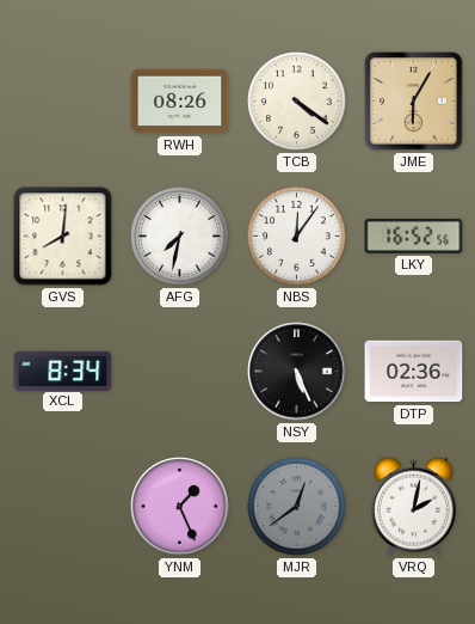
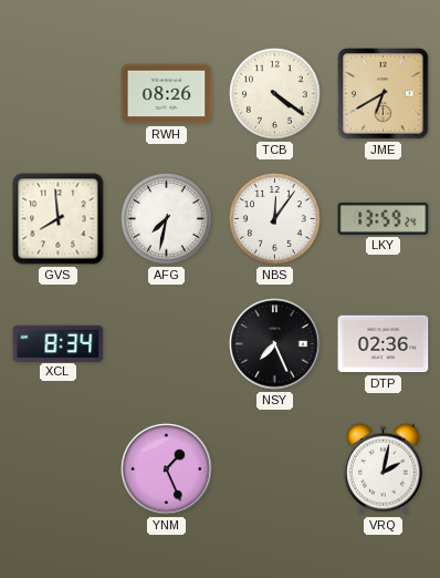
JME: 6:05 -> 6:40 (384, 94)
GVS: 8:01 -> 7:59 (59, 219)
LKY: 16:52 -> 13:59 (384, 218)
NSY: 5:26 -> 7:26 (275, 344)
MJR: 12:39 -> none (297, 507)
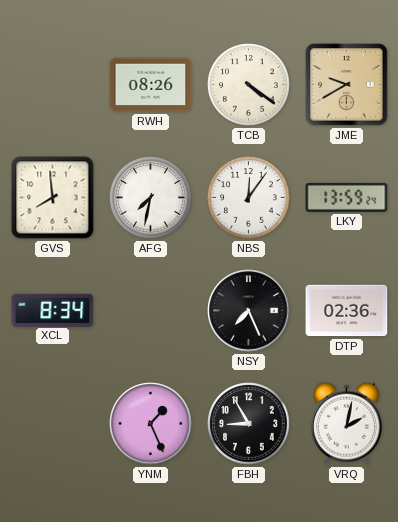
JME: 6:40 -> 9:40 (347, 85)
FBH: none -> 8:55 (249, 424)
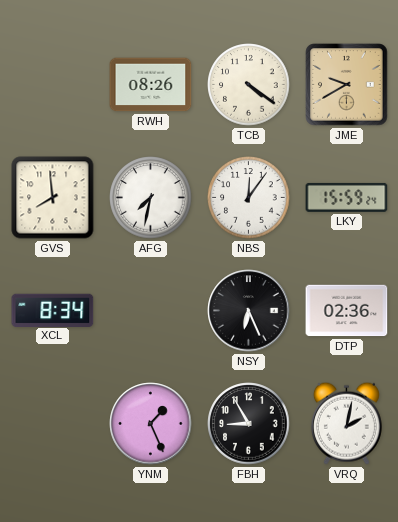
LKY: 13:59 -> 15:59 (347, 197)
NSY: 7:26 -> 6:26 (249, 311)
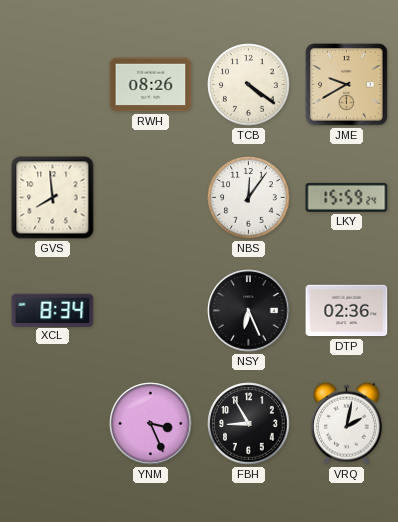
AFG: 7:32 -> none (151, 198)
YNM: 1:26 -> 3:26 (151, 424)
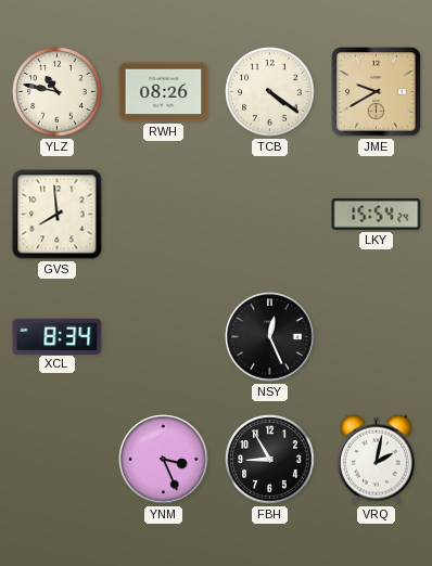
YLZ: none -> 10:47 (58, 92)
NBS: 12:06 -> none (249, 198)
LKY: 15:59 -> 15:54 (377, 214)
NSY: 6:26 -> 12:26 (270, 337)
DTP: 02:36 -> none (347, 311)
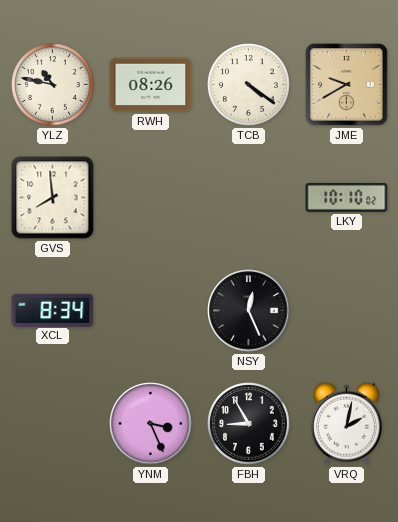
LKY: 15:54 -> 10:10 (347, 197)
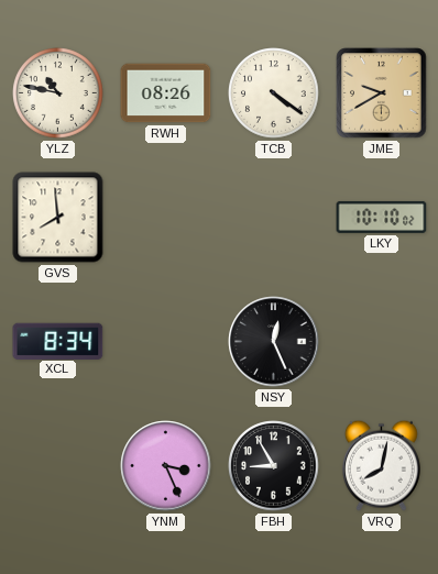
VRQ: 2:02 -> 8:02 (381, 465)
